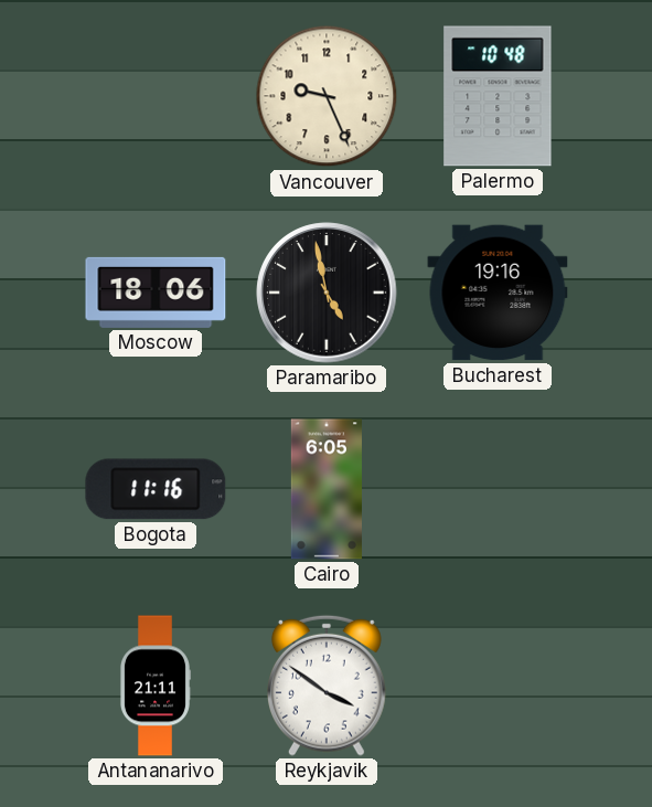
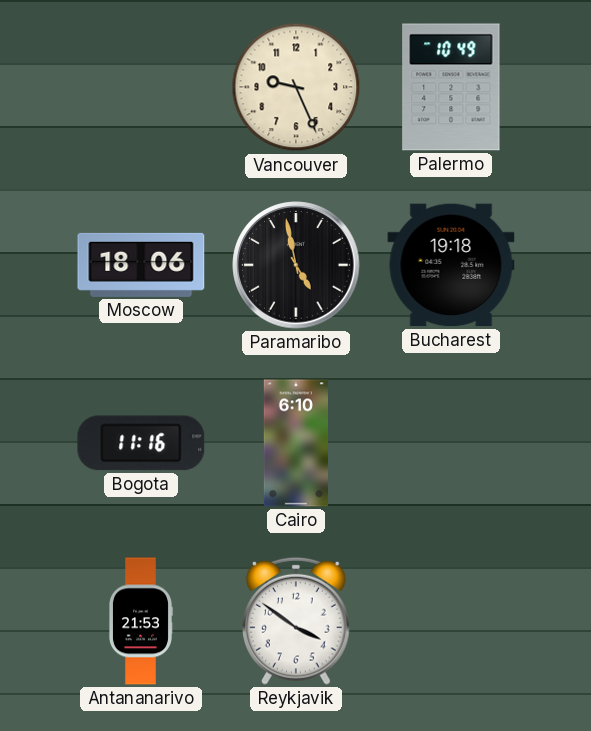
Palermo: 10:48 -> 10:49 (451, 87)
Bucharest: 19:16 -> 19:18 (451, 265)
Cairo: 6:05 -> 6:10 (296, 443)
Antananarivo: 21:11 -> 21:53 (140, 621)
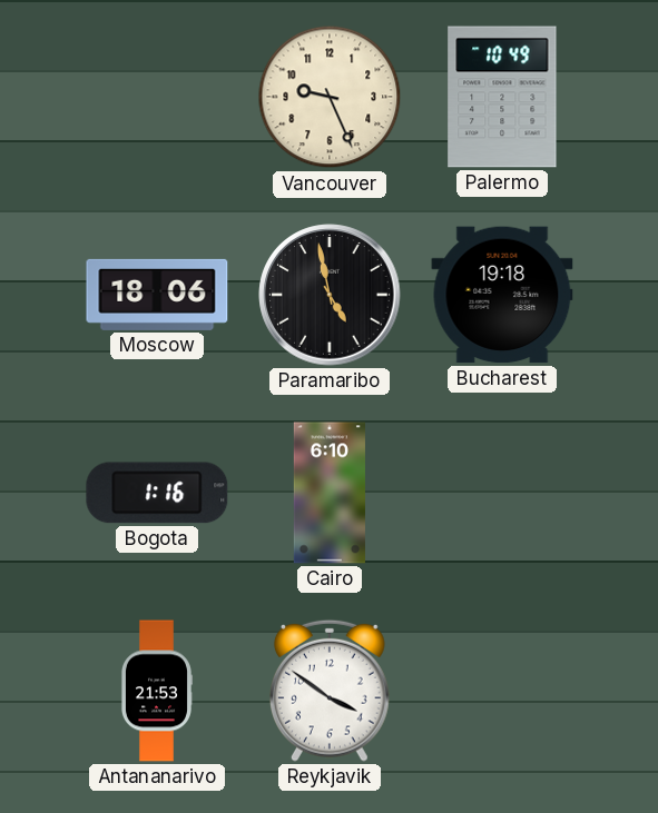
Bogota: 11:16 -> 1:16 (157, 493)
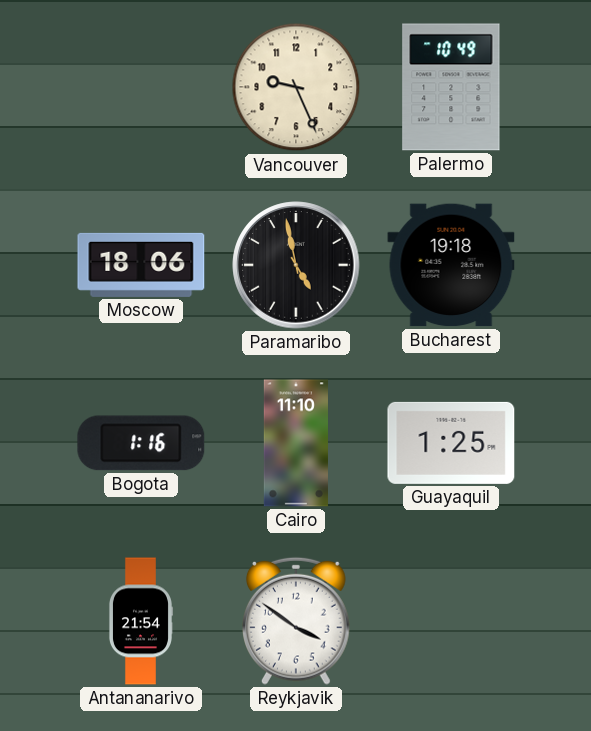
Cairo: 6:10 -> 11:10 (296, 443)
Guayaquil: none -> 1:25 (451, 443)
Antananarivo: 21:53 -> 21:54 (140, 621)
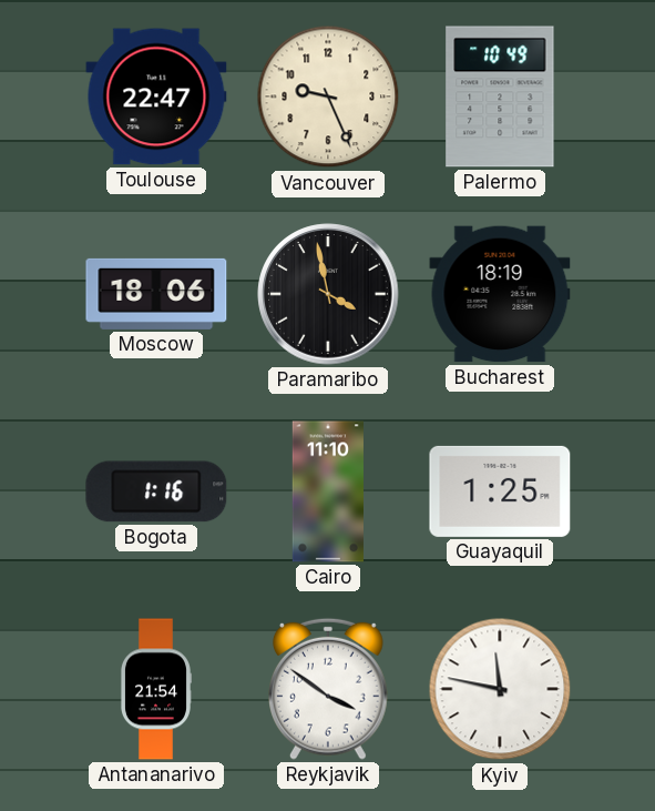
Toulouse: none -> 22:47 (156, 97)
Paramaribo: 4:58 -> 3:58 (328, 294)
Bucharest: 19:18 -> 18:19 (500, 294)
Kyiv: none -> 11:47 (500, 689)
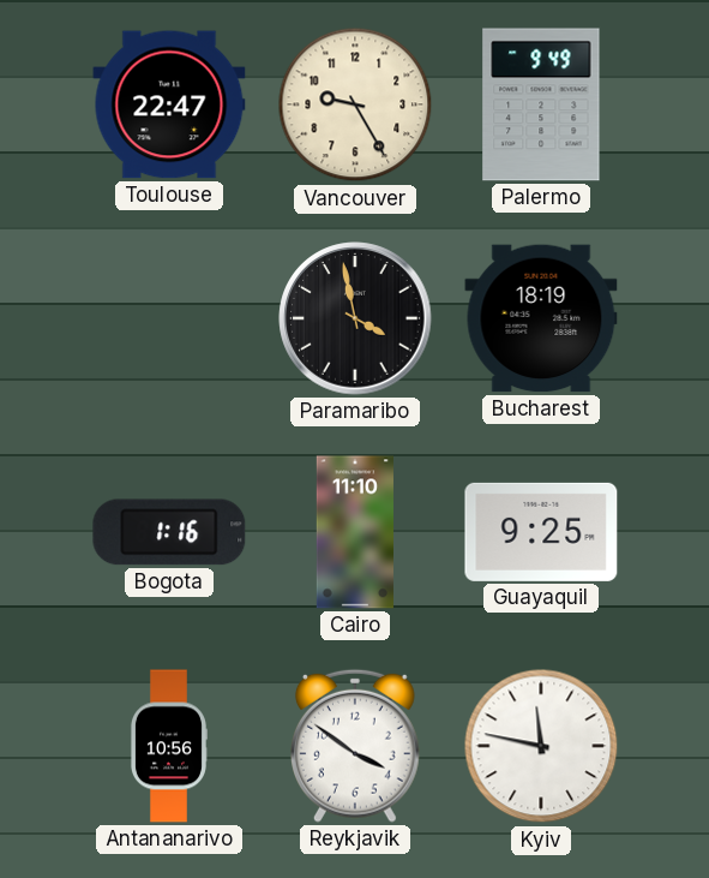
Vancouver: 9:26 -> 9:25 (355, 104)
Palermo: 10:49 -> 9:49 (541, 104)
Moscow: 18:06 -> none (156, 294)
Guayaquil: 1:25 -> 9:25 (541, 532)
Antananarivo: 21:54 -> 10:56 (168, 746)
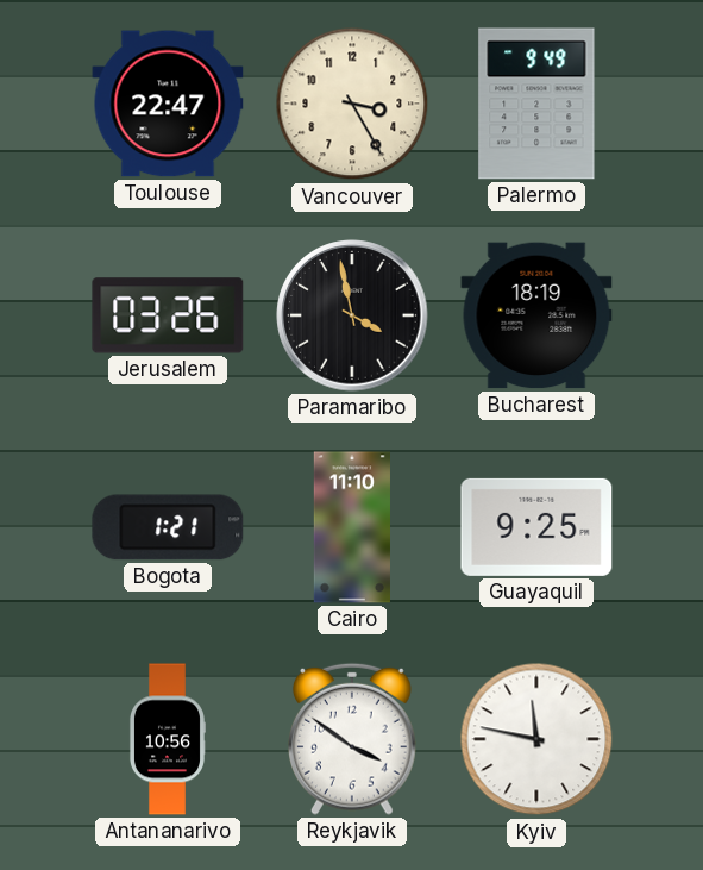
Vancouver: 9:25 -> 3:25 (352, 104)
Jerusalem: none -> 03:26 (168, 315)
Bogota: 1:16 -> 1:21 (168, 527)
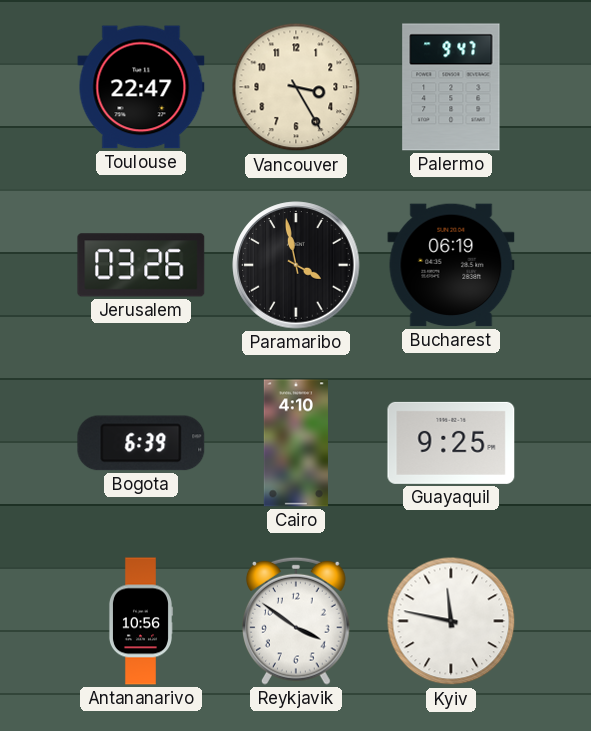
Palermo: 9:49 -> 9:47 (451, 87)
Bucharest: 18:19 -> 06:19 (451, 265)
Bogota: 1:21 -> 6:39 (141, 443)
Cairo: 11:10 -> 4:10 (296, 443)
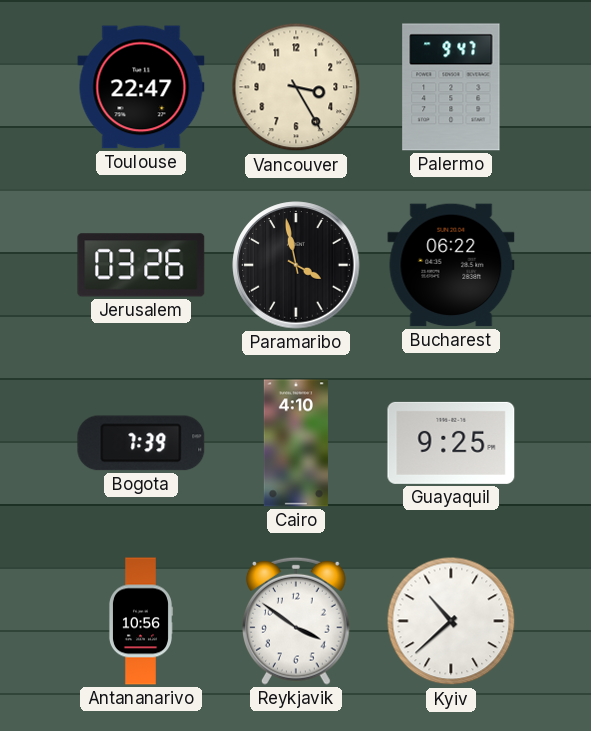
Bucharest: 06:19 -> 06:22 (451, 265)
Bogota: 6:39 -> 7:39 (141, 443)
Kyiv: 11:47 -> 10:38 (451, 621)
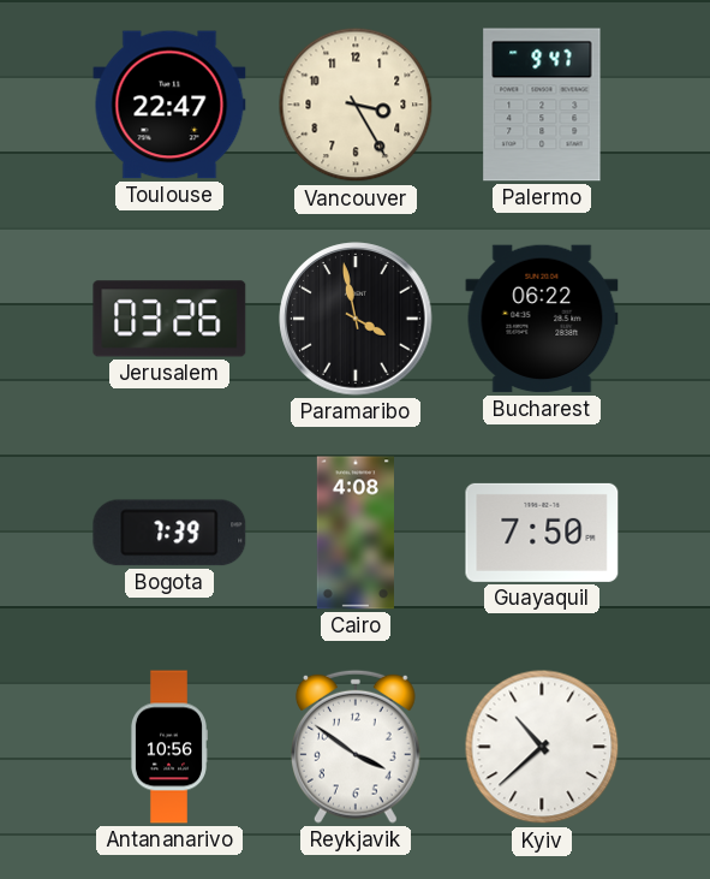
Cairo: 4:10 -> 4:08 (356, 533)
Guayaquil: 9:25 -> 7:50 (542, 533)
